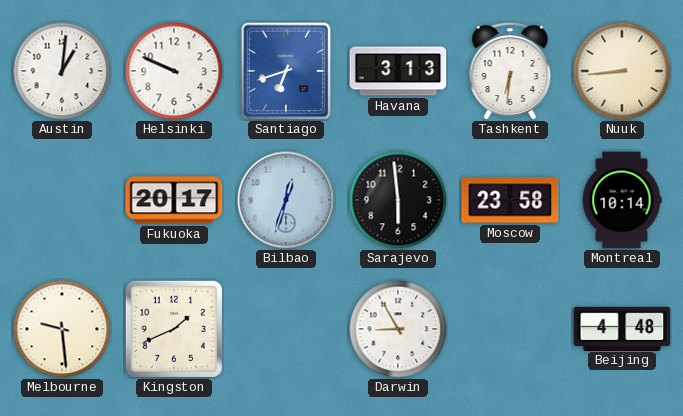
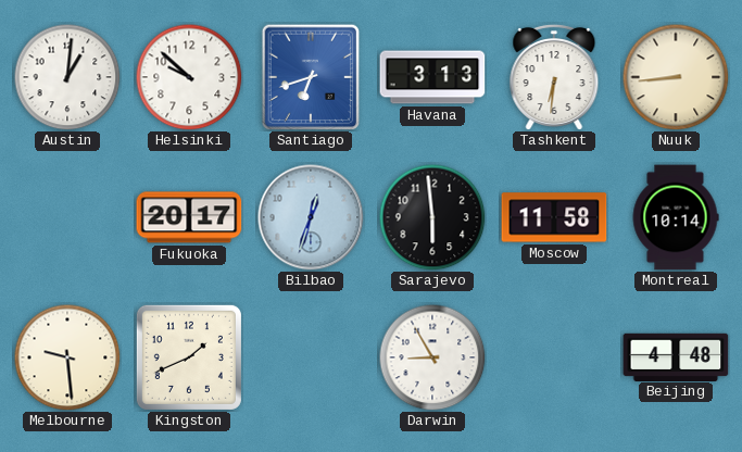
Helsinki: 9:49 -> 9:52 (189, 77)
Moscow: 23:58 -> 11:58 (554, 217)
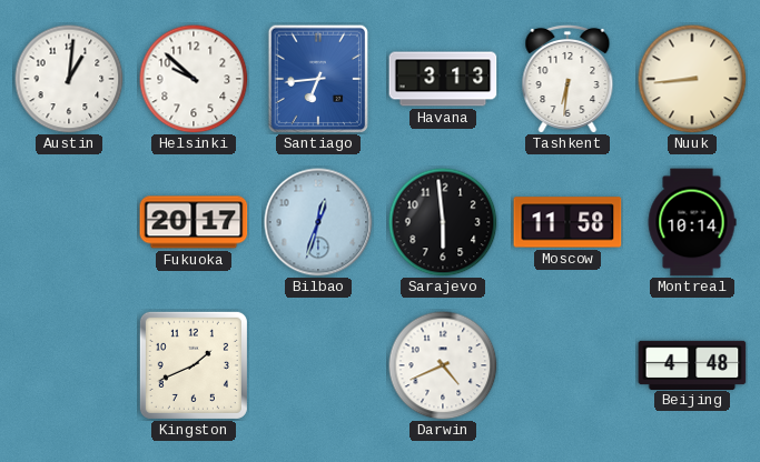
Santiago: 6:42 -> 6:44 (318, 79)
Melbourne: 9:29 -> none (67, 357)
Darwin: 8:55 -> 4:41 (443, 365)
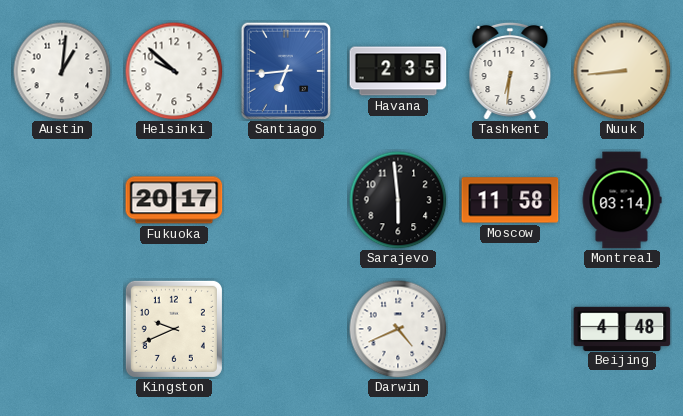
Havana: 3:13 -> 2:35 (398, 71)
Bilbao: 12:33 -> none (318, 222)
Montreal: 10:14 -> 03:14 (622, 200)
Kingston: 1:41 -> 9:41 (174, 329)
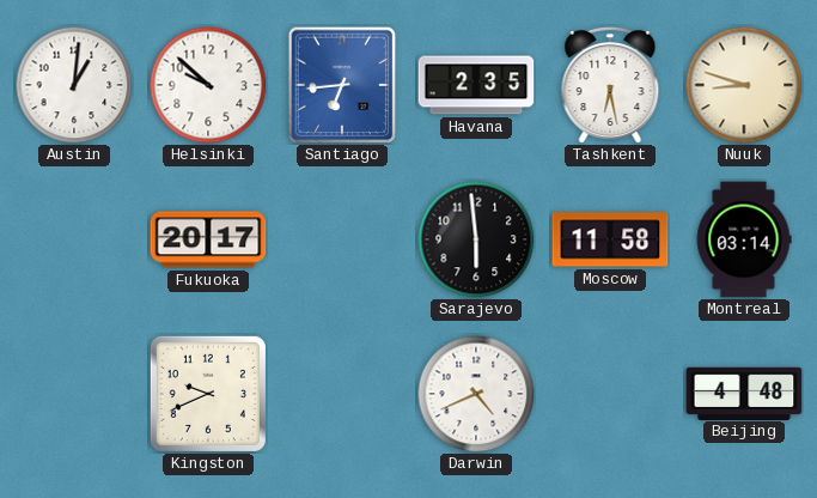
Tashkent: 6:31 -> 6:28 (610, 85)
Nuuk: 8:44 -> 8:48 (744, 85)
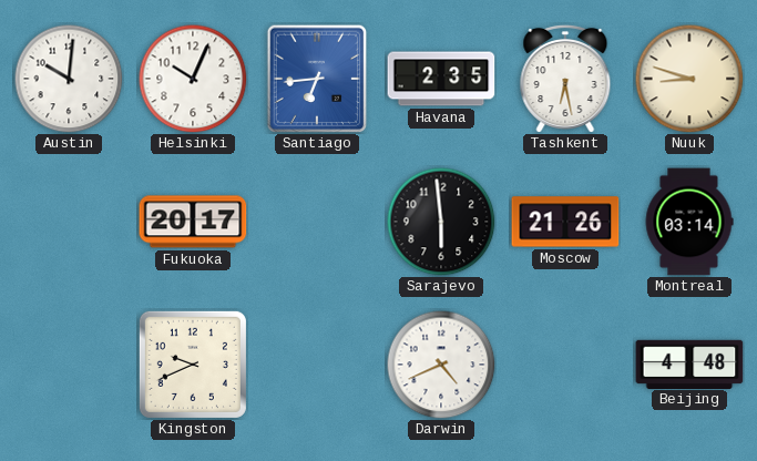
Austin: 1:01 -> 10:01 (69, 79)
Helsinki: 9:52 -> 10:04 (193, 79)
Moscow: 11:58 -> 21:26 (565, 222)
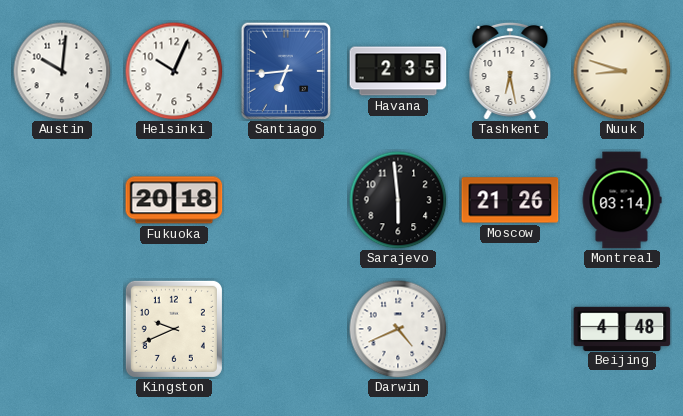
Fukuoka: 20:17 -> 20:18 (174, 200)
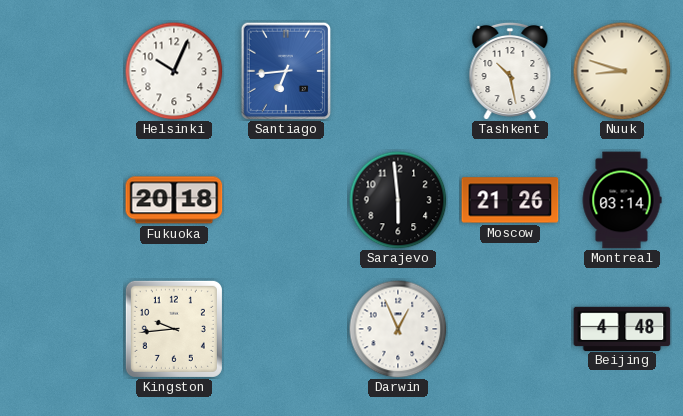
Austin: 10:01 -> none (62, 71)
Havana: 2:35 -> none (398, 71)
Tashkent: 6:28 -> 10:28 (510, 71)
Kingston: 9:41 -> 9:44 (174, 329)
Darwin: 4:41 -> 12:56 (398, 329)
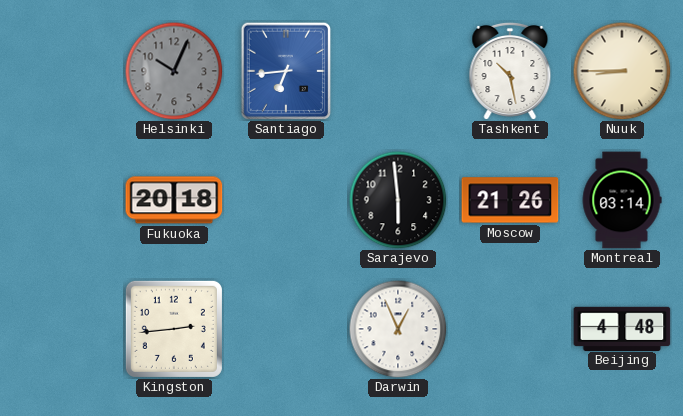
Helsinki dial: white -> grey (174, 71)
Nuuk: 8:48 -> 8:45 (622, 71)
Kingston: 9:44 -> 2:44 (174, 329)
